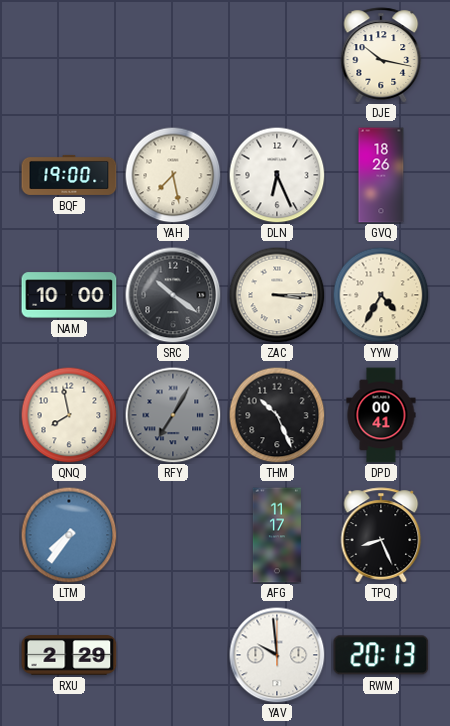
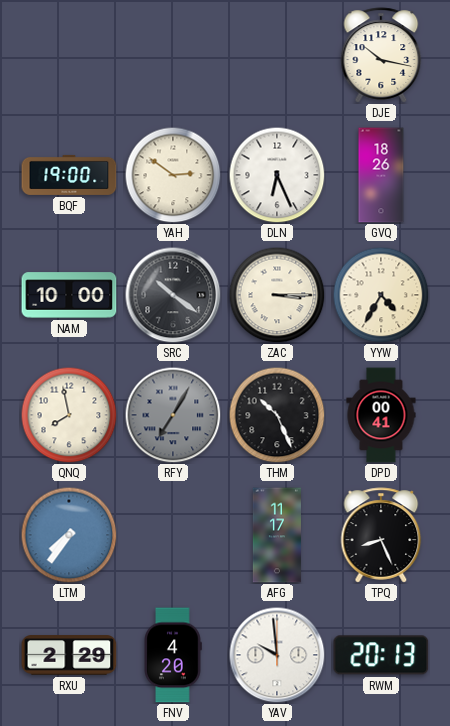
YAH: 7:28 -> 2:51 (173, 175)
FNV: none -> 4:20 (173, 655)
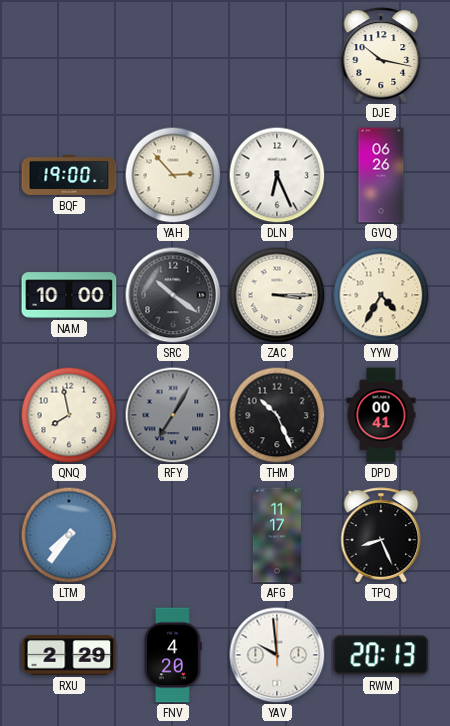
YAH: 2:51 -> 2:53 (173, 175)
GVQ: 18:26 -> 06:26 (381, 175)
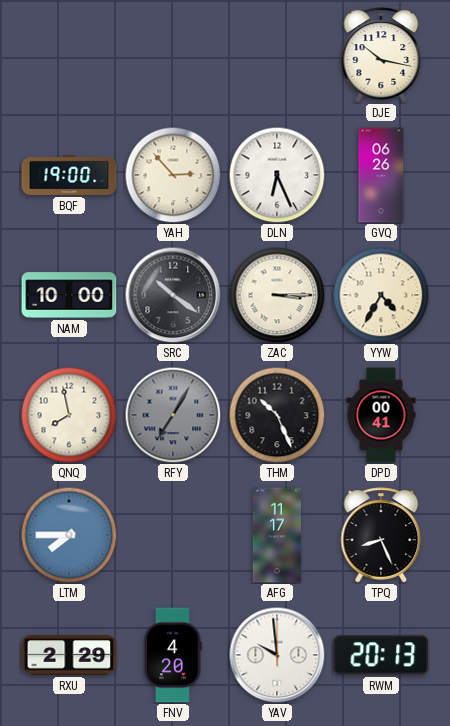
LTM: 7:36 -> 7:45 (69, 535)
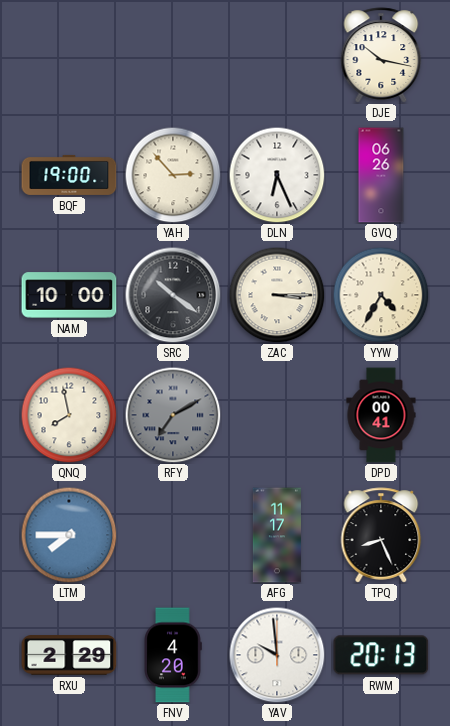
RFY: 7:05 -> 7:10 (173, 415)
THM: 10:26 -> none (277, 415)
